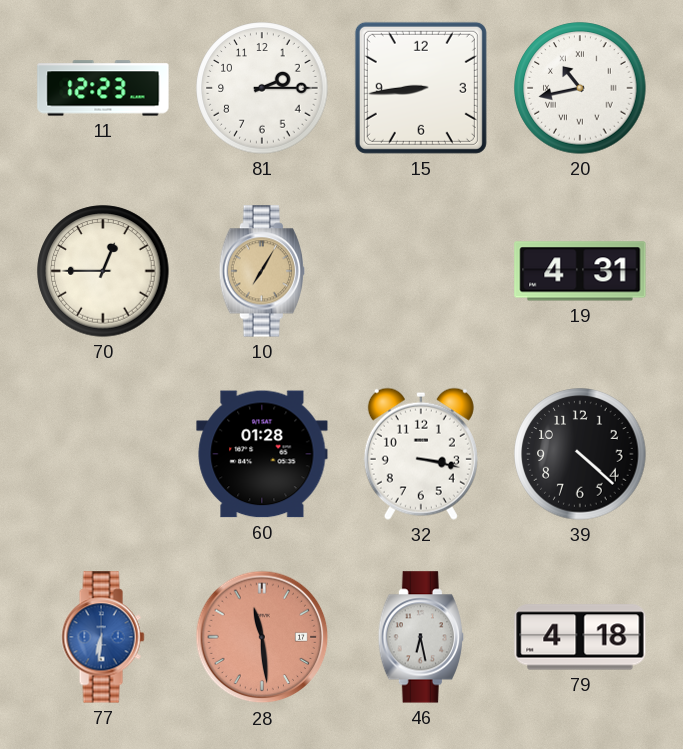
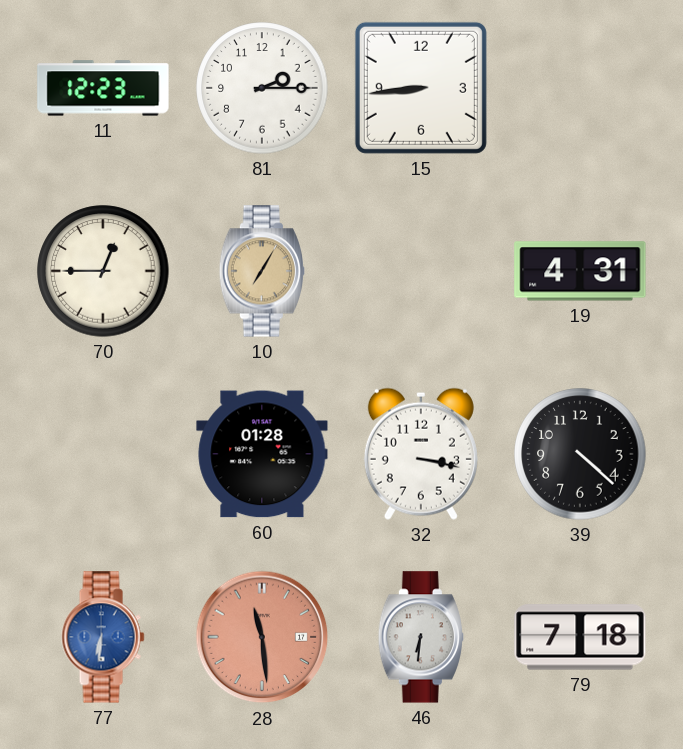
20: 10:43 -> none (580, 88)
46: 6:28 -> 6:31 (421, 637)
79: 4:18 -> 7:18 (580, 637)
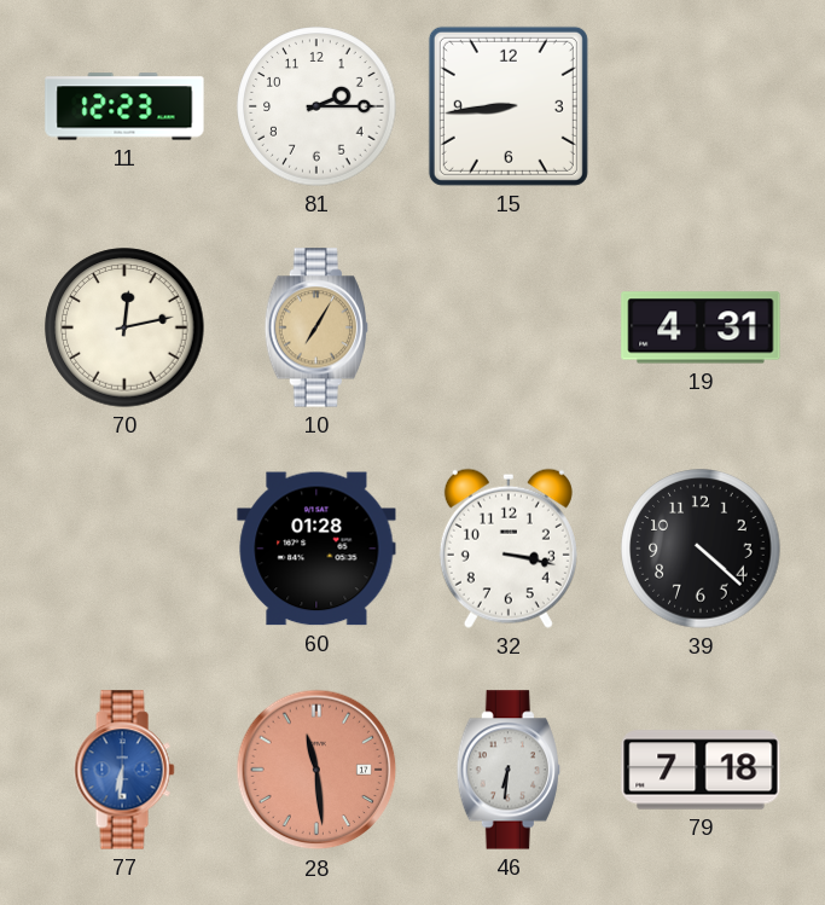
70: 12:45 -> 12:13 (124, 327)
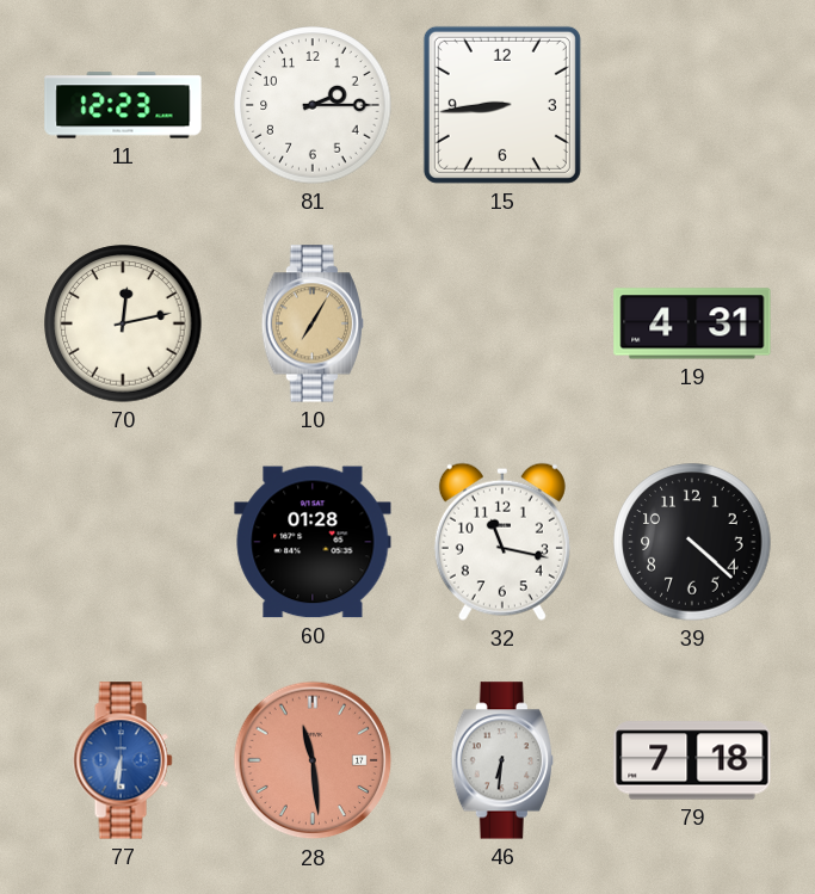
32: 3:17 -> 11:17 (502, 542)
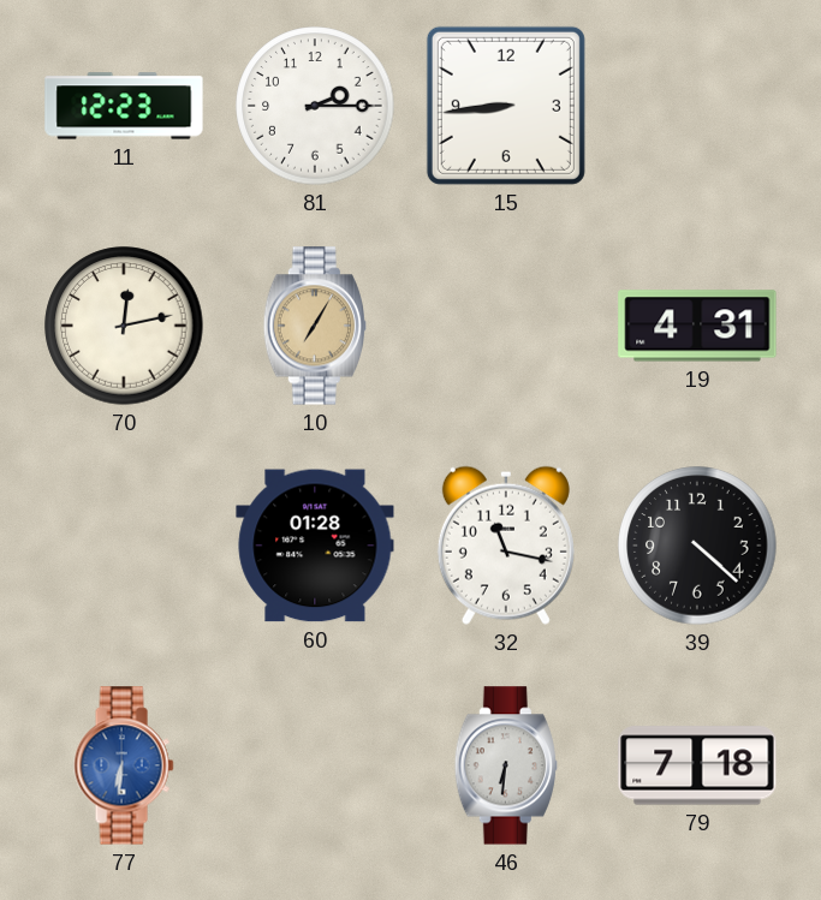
28: 11:29 -> none (313, 760)
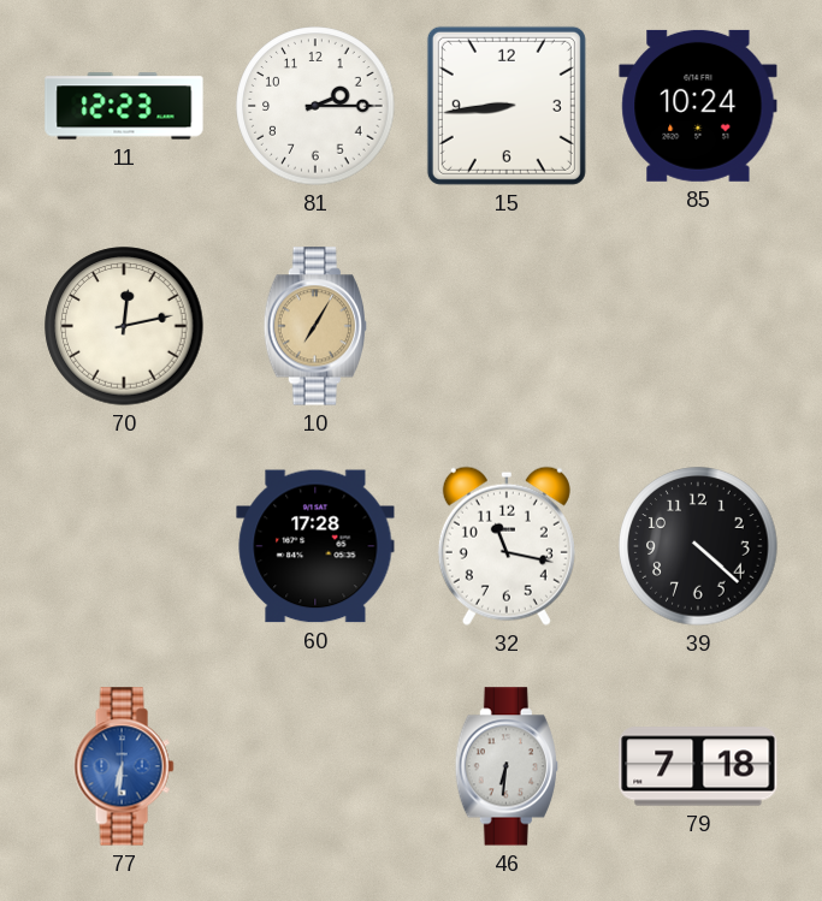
85: none -> 10:24 (698, 106)
19: 4:31 -> none (697, 326)
60: 01:28 -> 17:28 (315, 546)
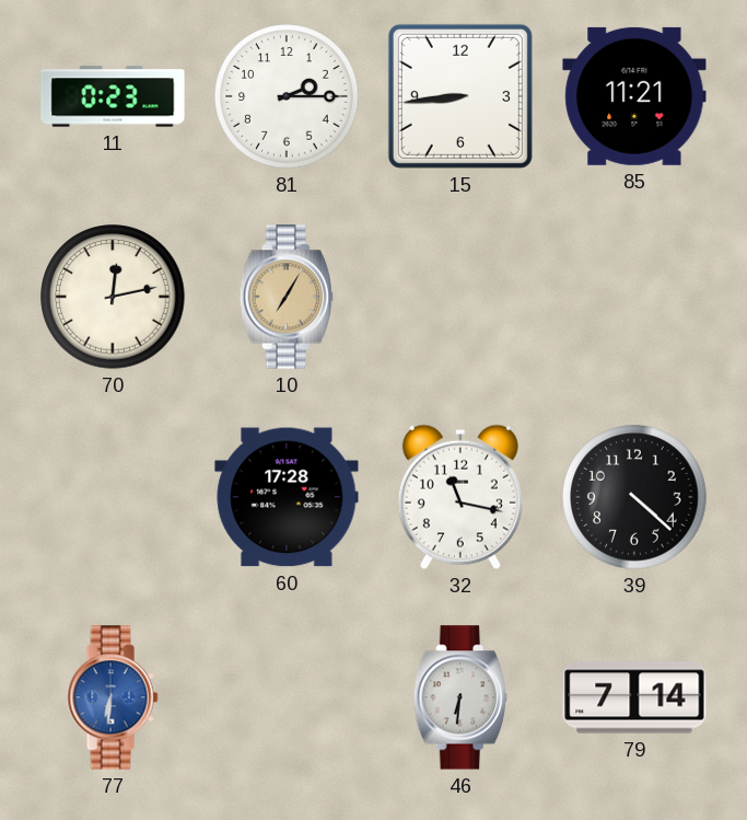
11: 12:23 -> 0:23 (113, 96)
85: 10:24 -> 11:21 (634, 96)
79: 7:18 -> 7:14 (634, 697)
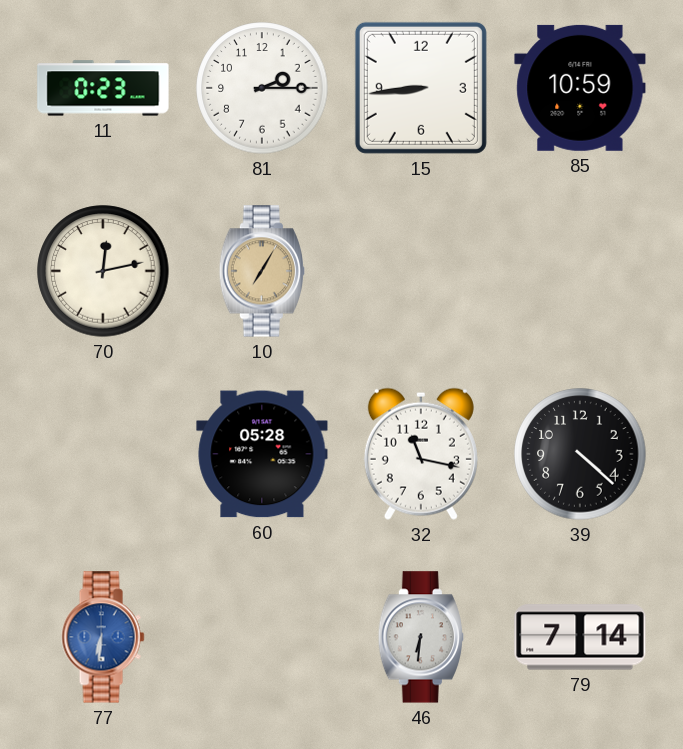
85: 11:21 -> 10:59 (580, 88)
60: 17:28 -> 05:28 (262, 454)
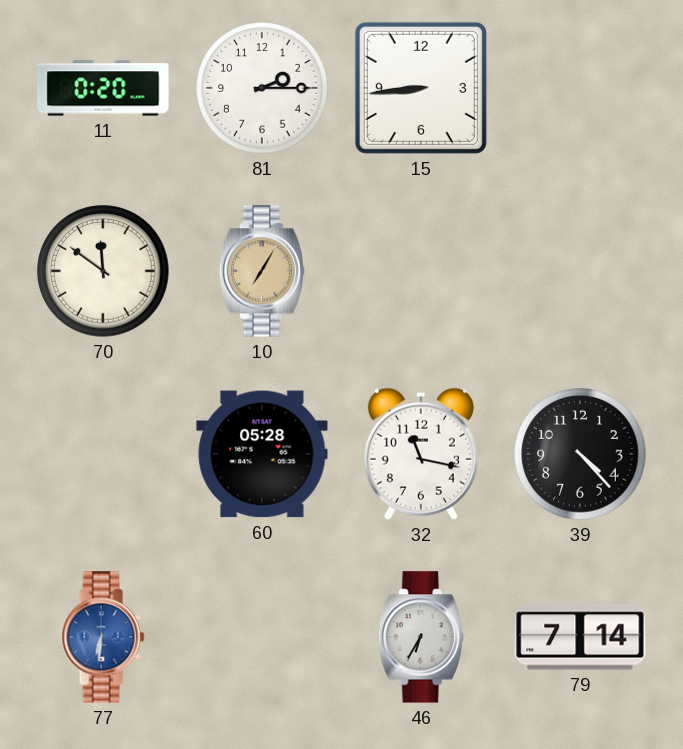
11: 0:23 -> 0:20 (103, 88)
85: 10:59 -> none (580, 88)
70: 12:13 -> 11:51 (103, 271)
39: 4:22 -> 4:23 (580, 454)
46: 6:31 -> 6:35 (421, 637)
